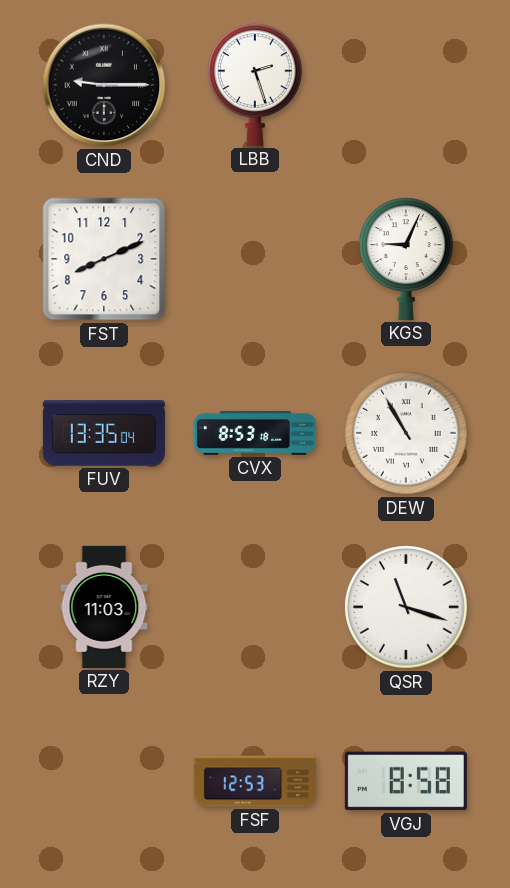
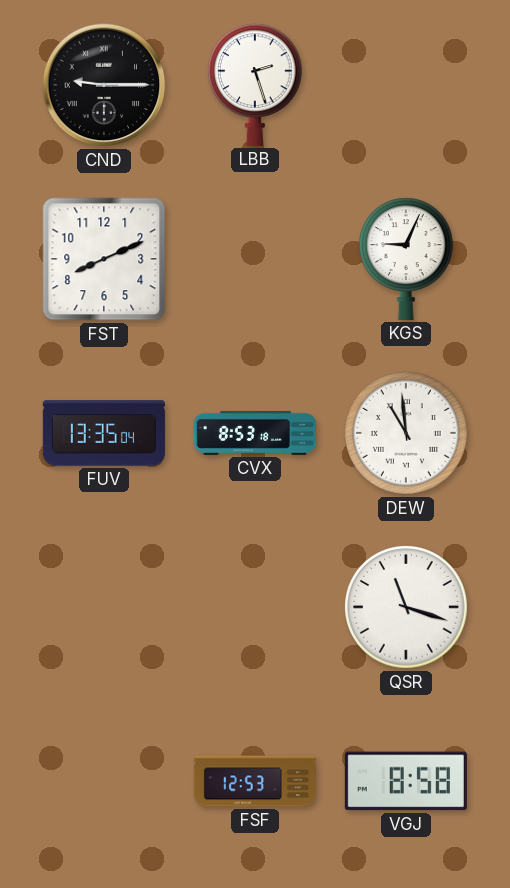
DEW: 10:55 -> 10:59 (407, 434)
RZY: 11:03 -> none (104, 607)
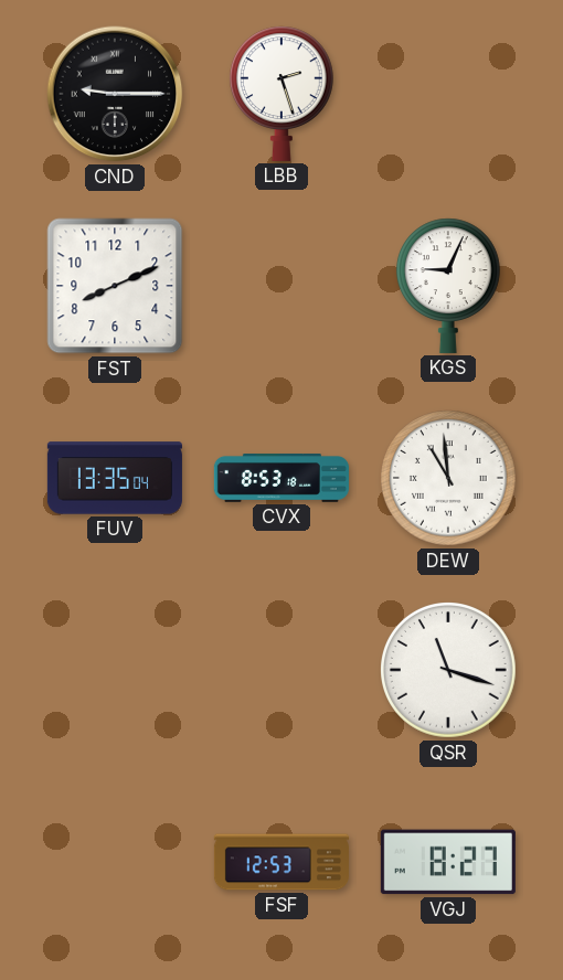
VGJ: 8:58 -> 8:27 (448, 862)
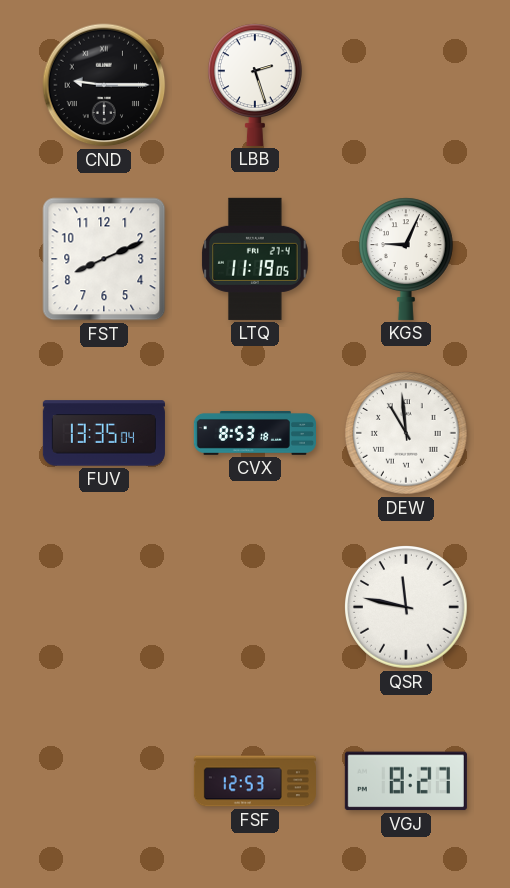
LTQ: none -> 11:19 (255, 259)
QSR: 11:18 -> 11:47 (407, 608)
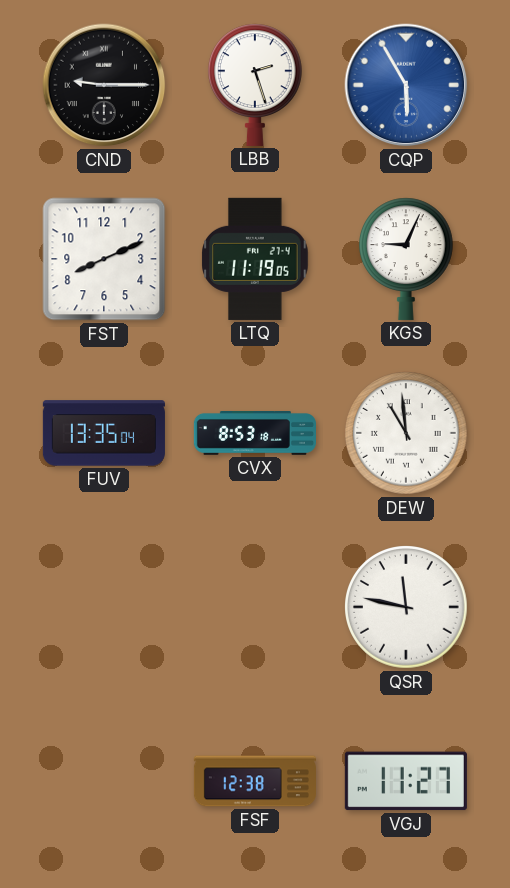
CQP: none -> 5:55 (406, 85)
FSF: 12:53 -> 12:38 (255, 781)
VGJ: 8:27 -> 11:27 (406, 781)
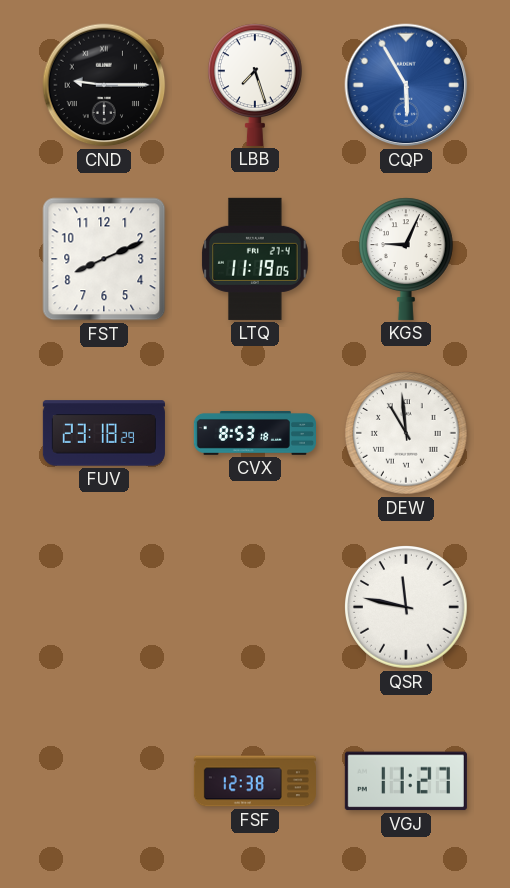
LBB: 2:27 -> 7:27 (255, 85)
FUV: 13:35 -> 23:18 (104, 433)
